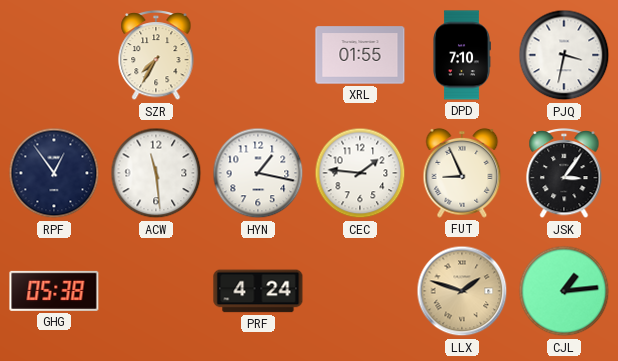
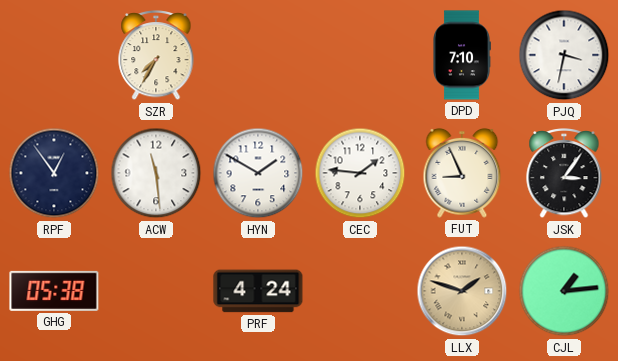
XRL: 01:55 -> none (360, 55)
HYN: 1:17 -> 1:50 (258, 173)
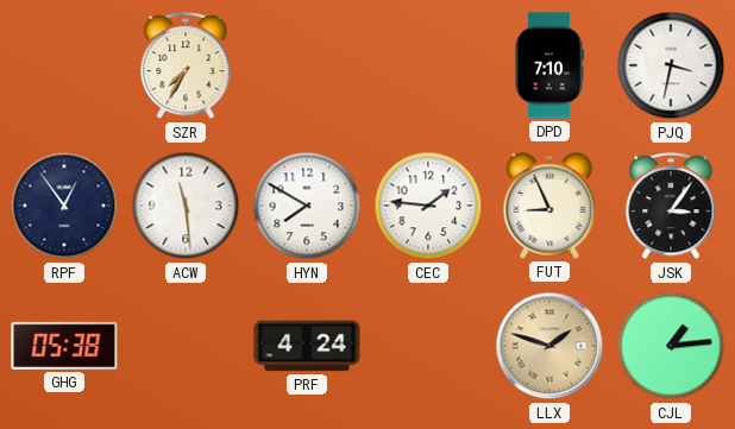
HYN: 1:50 -> 7:50 (307, 206)
